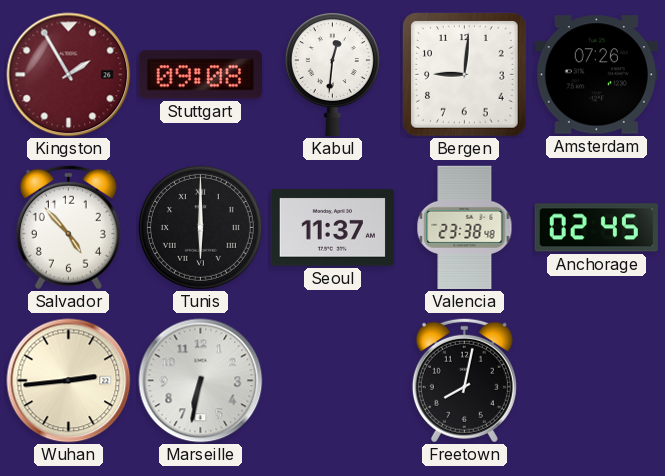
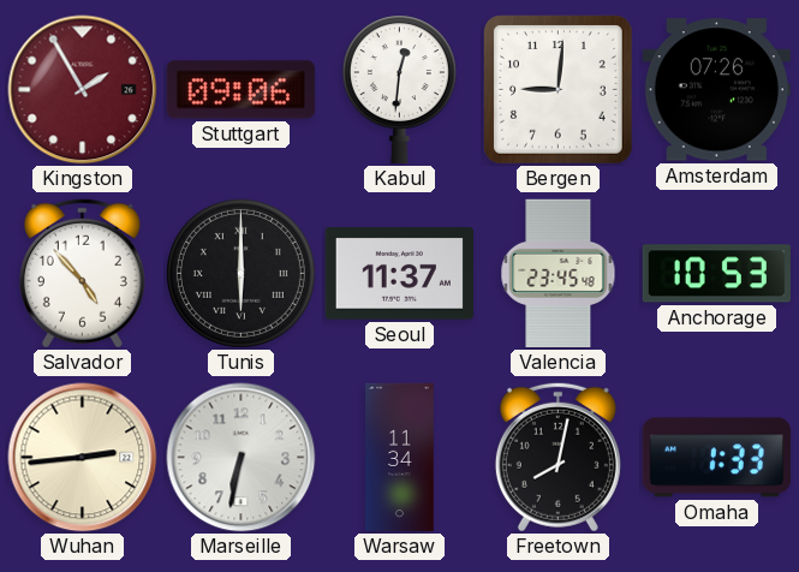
Stuttgart: 09:08 -> 09:06 (240, 90)
Valencia: 23:38 -> 23:45 (559, 273)
Anchorage: 02:45 -> 10:53 (716, 274)
Warsaw: none -> 11:34 (400, 458)
Omaha: none -> 1:33 (716, 458)
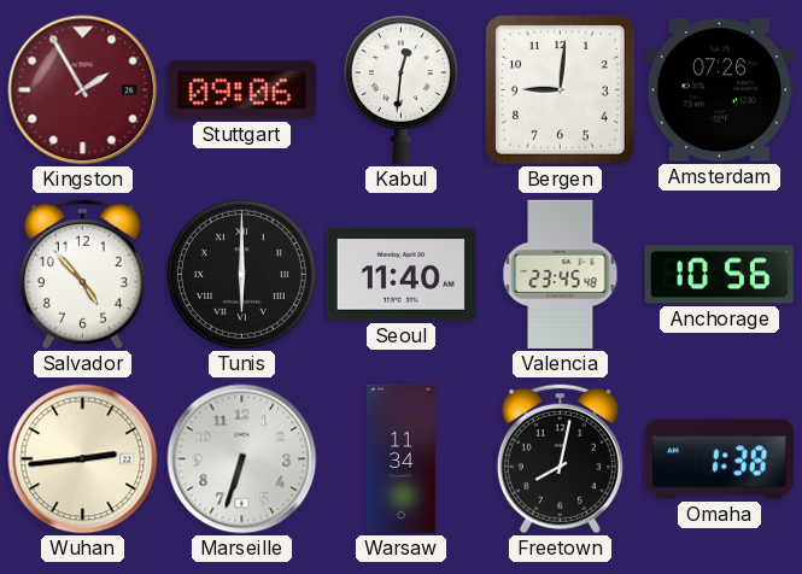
Seoul: 11:37 -> 11:40 (400, 275)
Anchorage: 10:53 -> 10:56 (719, 275)
Marseille: 6:32 -> 6:33 (242, 459)
Omaha: 1:33 -> 1:38 (719, 459)
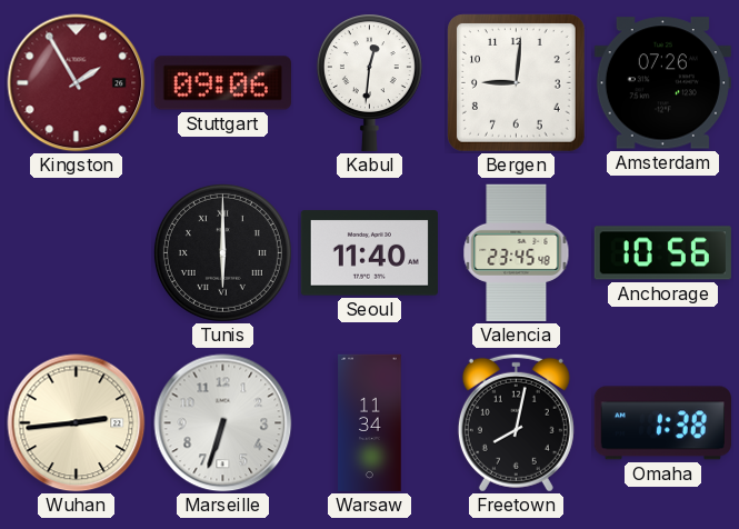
Salvador: 4:53 -> none (82, 274)
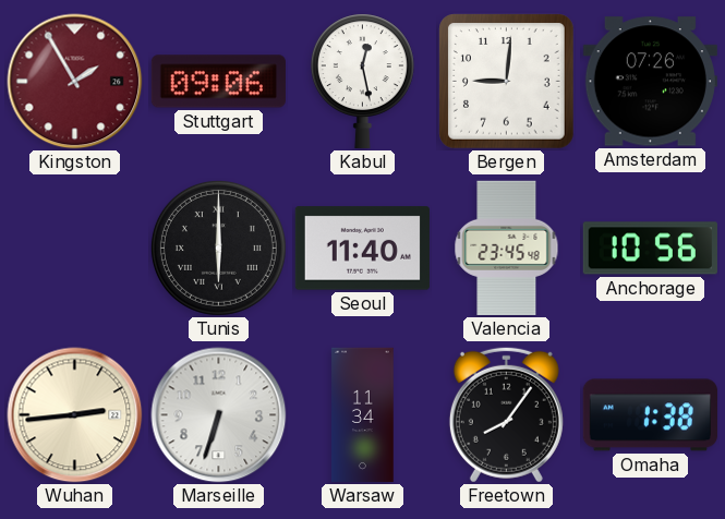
Kabul: 12:31 -> 12:28 (362, 81)
Freetown: 8:02 -> 8:06 (506, 414)
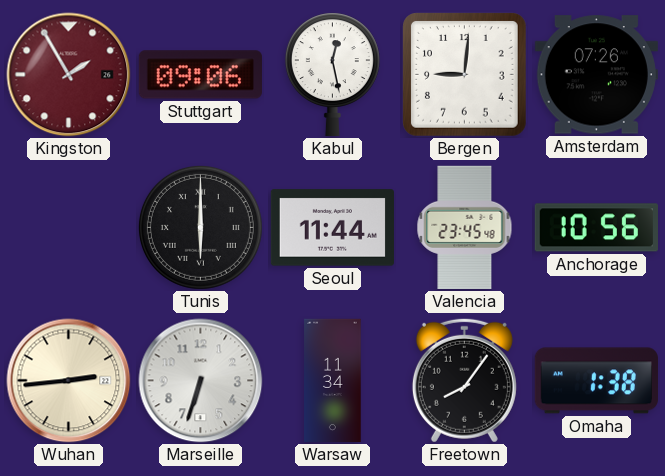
Seoul: 11:40 -> 11:44 (332, 228)
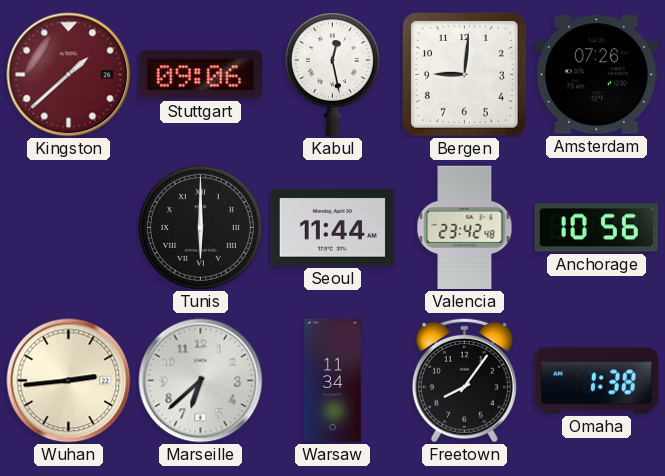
Kingston: 1:55 -> 1:38 (69, 75)
Valencia: 23:45 -> 23:42 (465, 227)
Marseille: 6:33 -> 6:38 (201, 381)
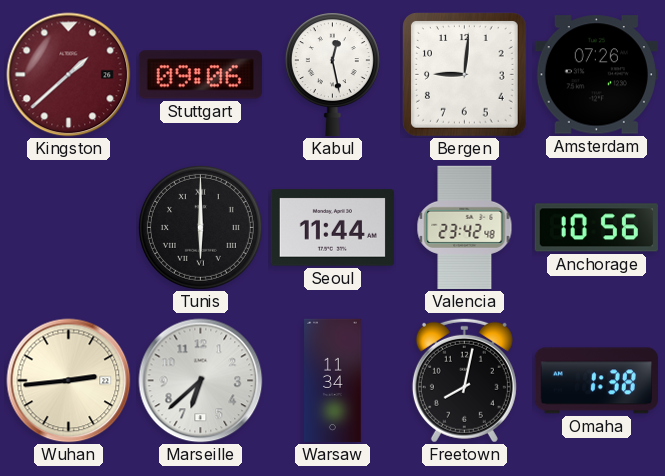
Freetown: 8:06 -> 8:02 (464, 380)
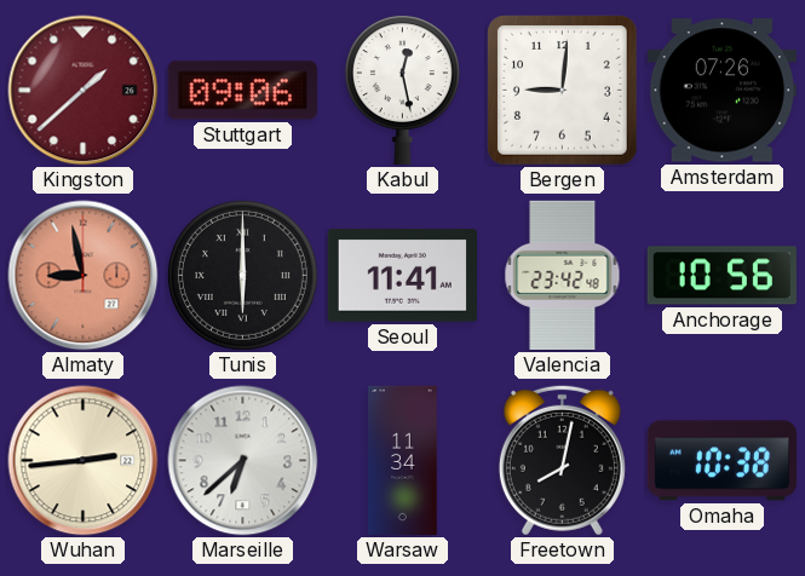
Almaty: none -> 8:58 (84, 276)
Seoul: 11:44 -> 11:41 (402, 276)
Omaha: 1:38 -> 10:38 (721, 461)
